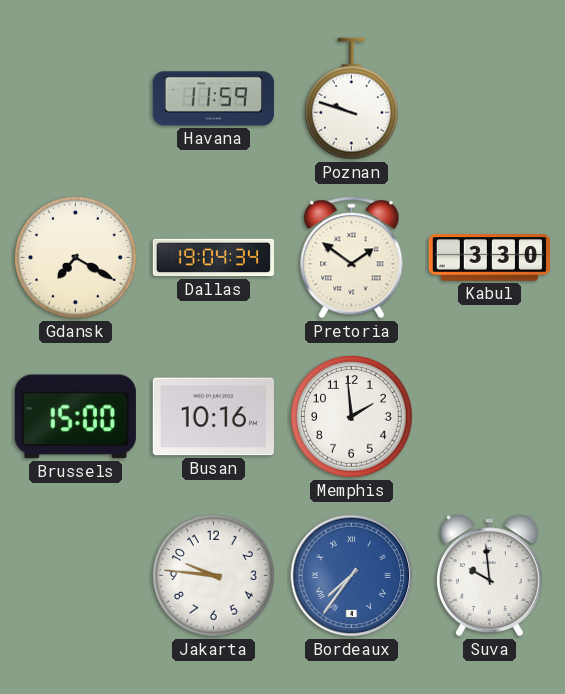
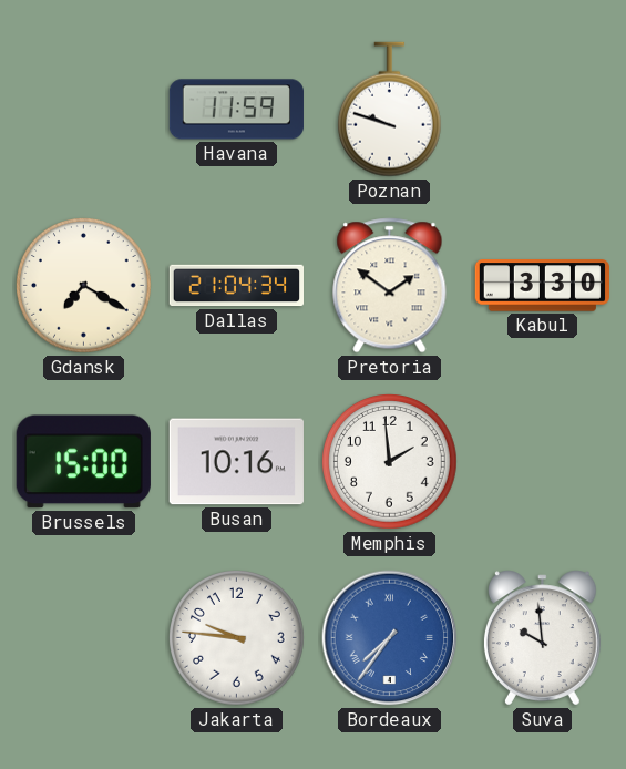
Dallas: 19:04 -> 21:04 (236, 286)
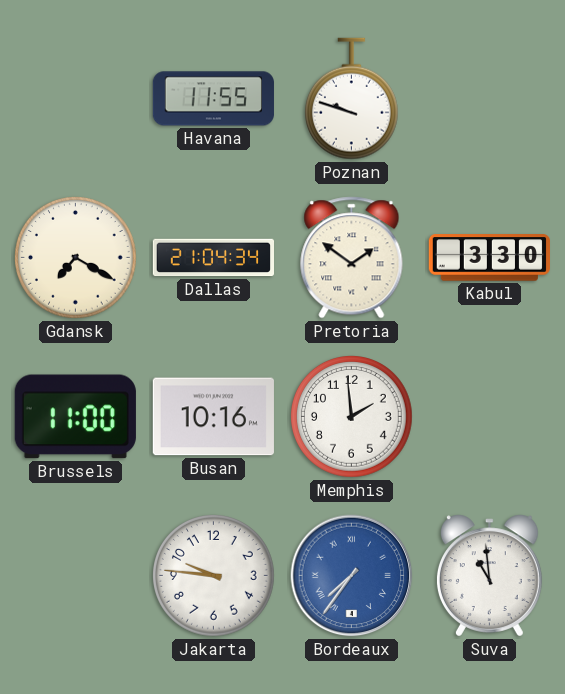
Havana: 11:59 -> 11:55 (213, 99)
Brussels: 15:00 -> 11:00 (75, 417)
Suva: 9:59 -> 10:59 (489, 576)
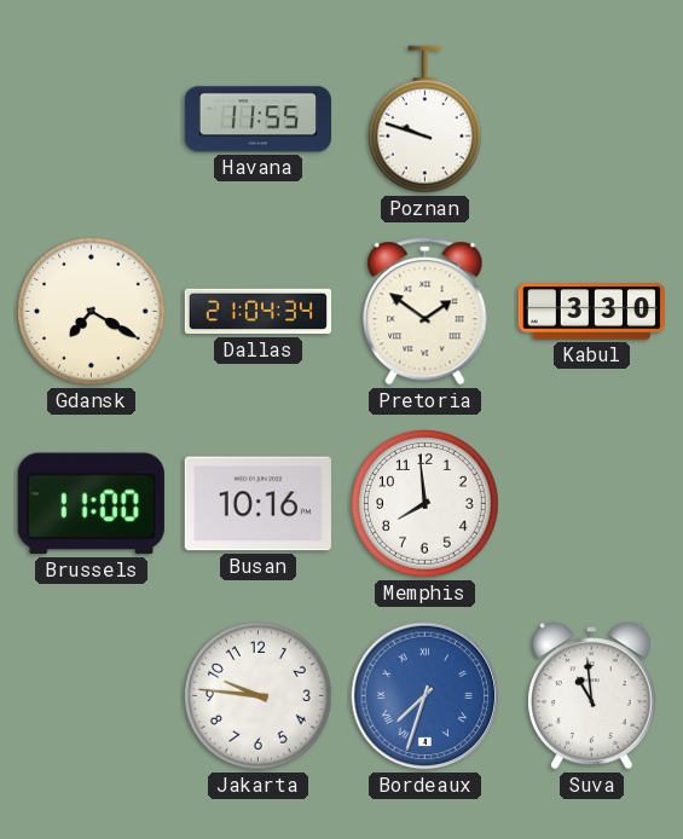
Memphis: 1:59 -> 7:59 (426, 504)
Bordeaux: 7:36 -> 7:33 (426, 696)
